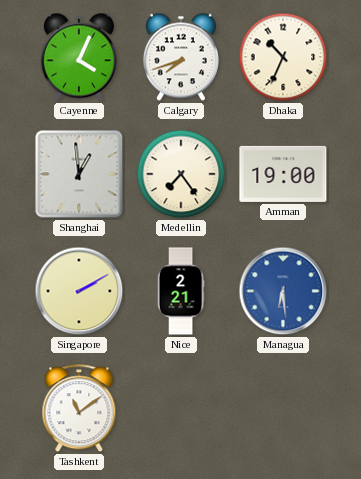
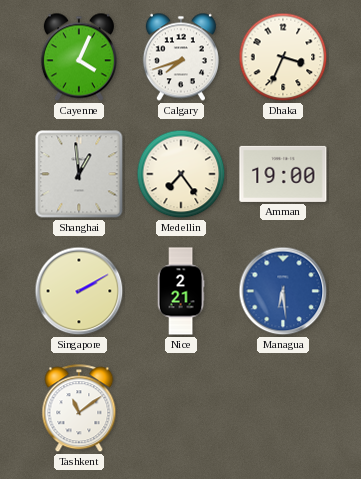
Dhaka: 10:34 -> 3:34 (283, 57)
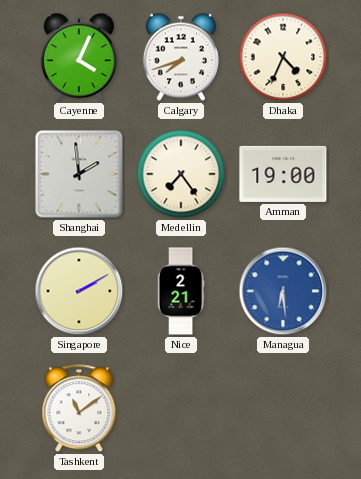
Dhaka: 3:34 -> 4:34 (283, 57)
Shanghai: 12:59 -> 1:59 (79, 174)
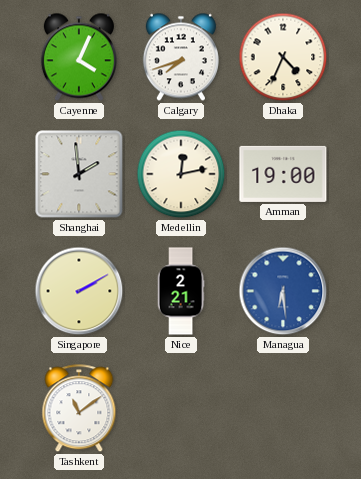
Medellin: 7:24 -> 12:13 (181, 174)
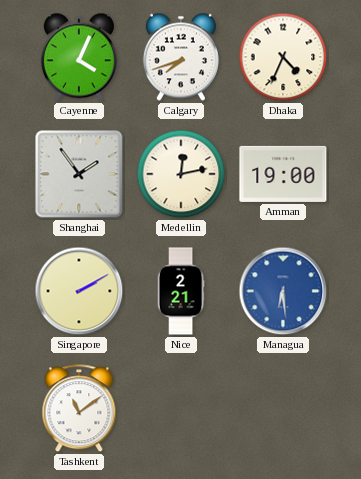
Shanghai: 1:59 -> 1:54 (79, 174)
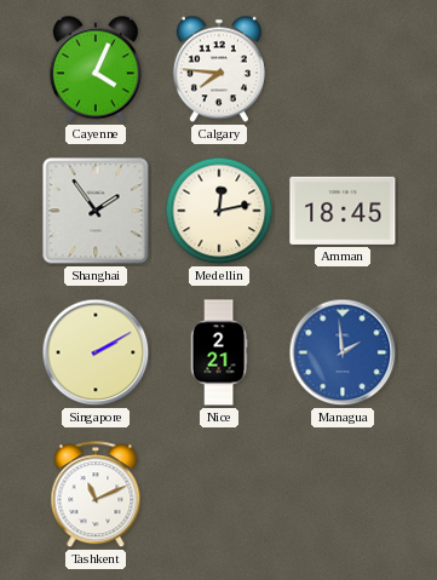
Calgary: 7:42 -> 7:46 (219, 69)
Dhaka: 4:34 -> none (283, 57)
Amman: 19:00 -> 18:45 (343, 211)
Managua: 6:29 -> 1:59 (343, 352)
Tashkent: 11:09 -> 11:11 (96, 495)
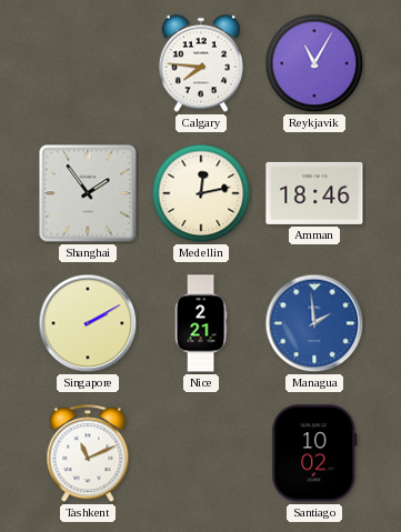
Cayenne: 4:04 -> none (96, 69)
Reykjavik: none -> 11:05 (314, 63)
Amman: 18:45 -> 18:46 (314, 193)
Santiago: none -> 10:02 (314, 453)
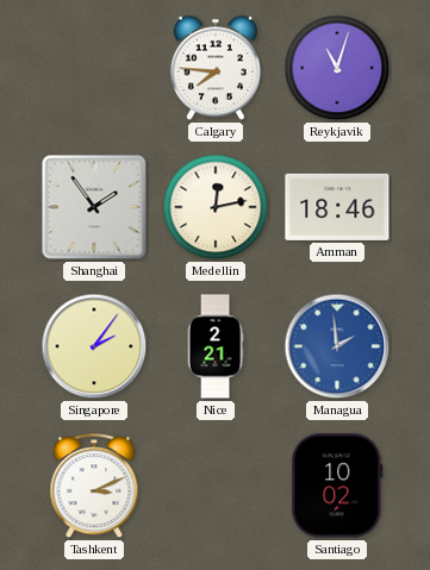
Reykjavik: 11:05 -> 11:03 (337, 68)
Singapore: 2:10 -> 2:06 (94, 346)
Tashkent: 11:11 -> 3:11 (94, 487)
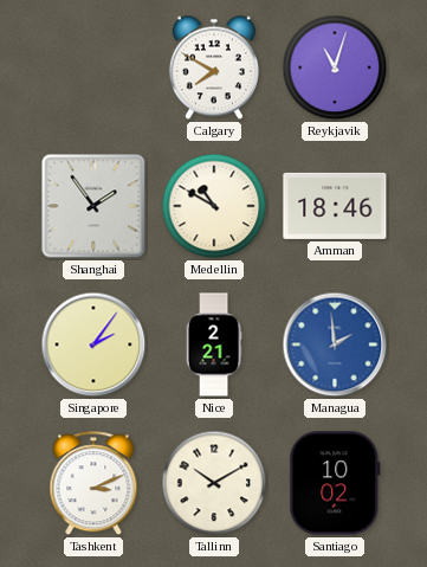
Calgary: 7:46 -> 7:50 (214, 67)
Medellin: 12:13 -> 10:50 (214, 206)
Tallinn: none -> 10:10 (214, 483)
